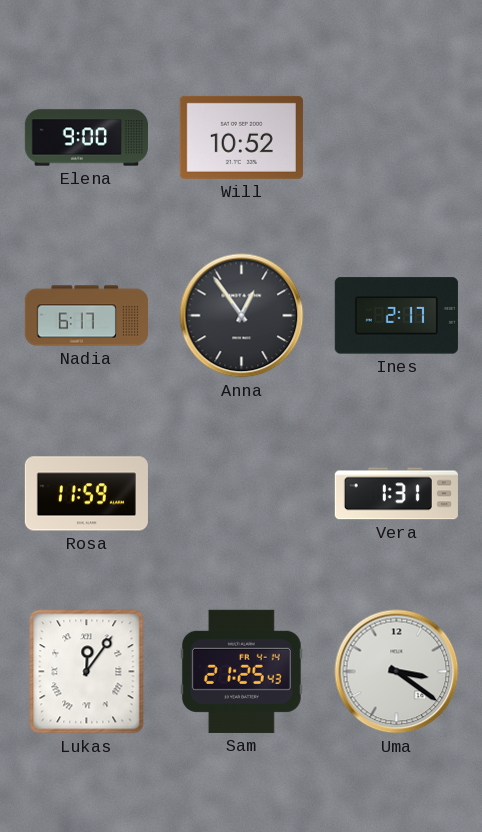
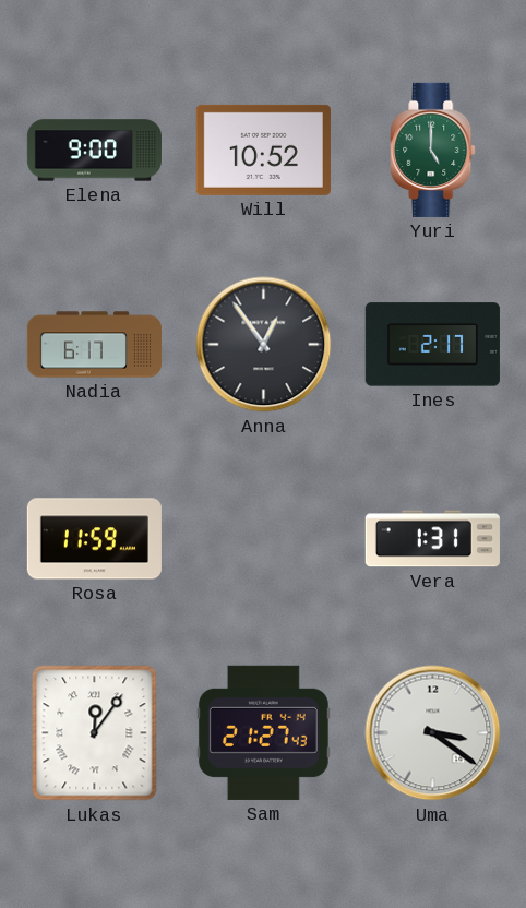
Yuri: none -> 5:00 (433, 150)
Sam: 21:25 -> 21:27 (263, 732)
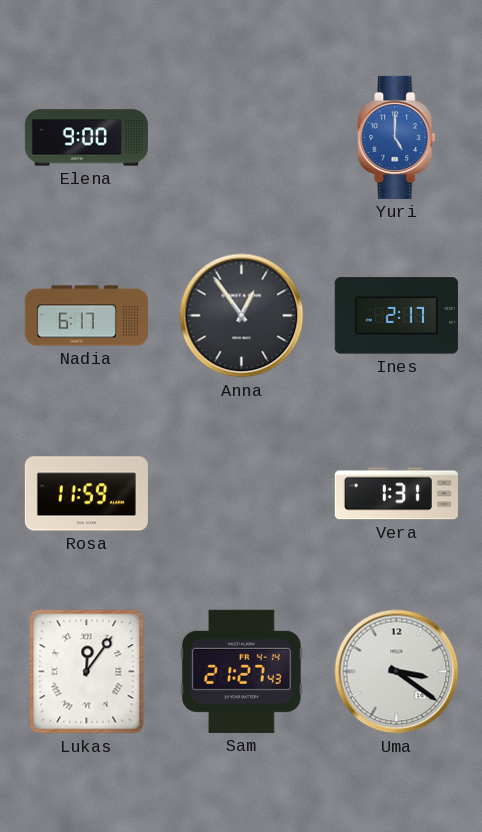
Will: 10:52 -> none (263, 150)
Yuri dial: green -> blue (397, 137)
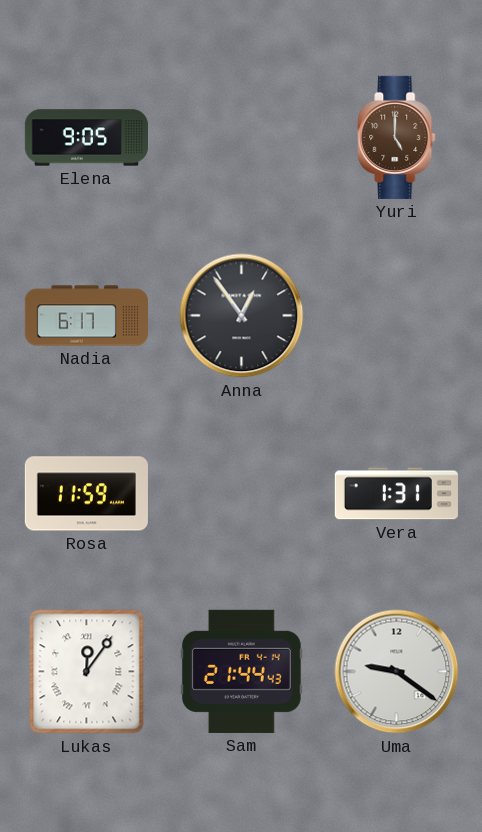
Elena: 9:00 -> 9:05 (86, 138)
Yuri dial: blue -> brown (397, 137)
Ines: 2:17 -> none (396, 316)
Sam: 21:27 -> 21:44 (241, 671)
Uma: 3:21 -> 9:21 (397, 672)
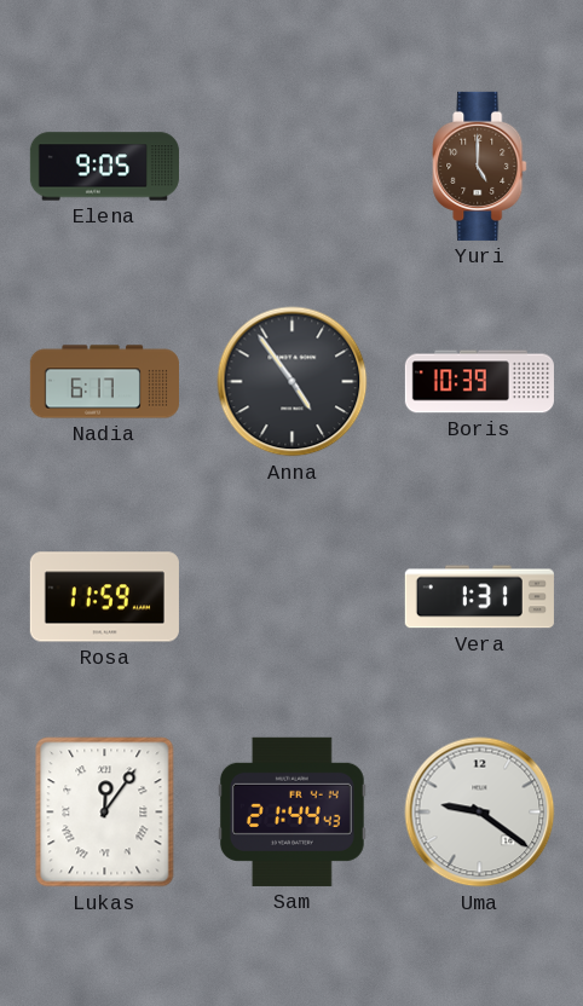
Anna: 12:54 -> 4:54 (293, 382)
Boris: none -> 10:39 (479, 382)
